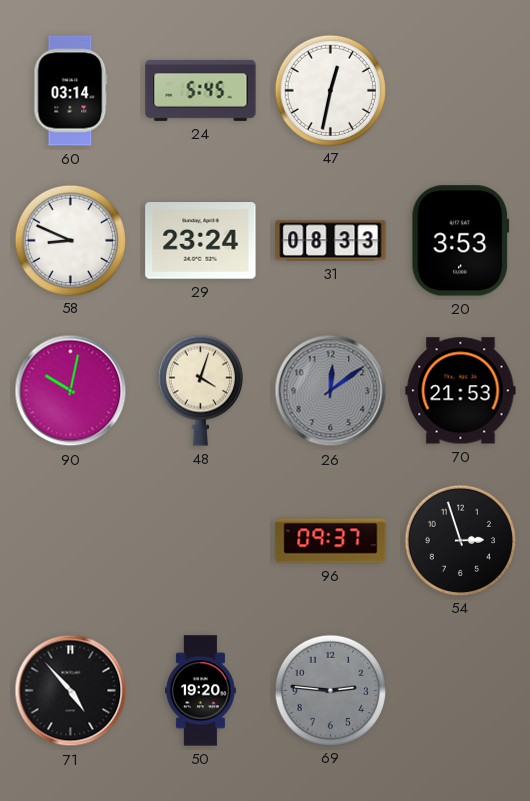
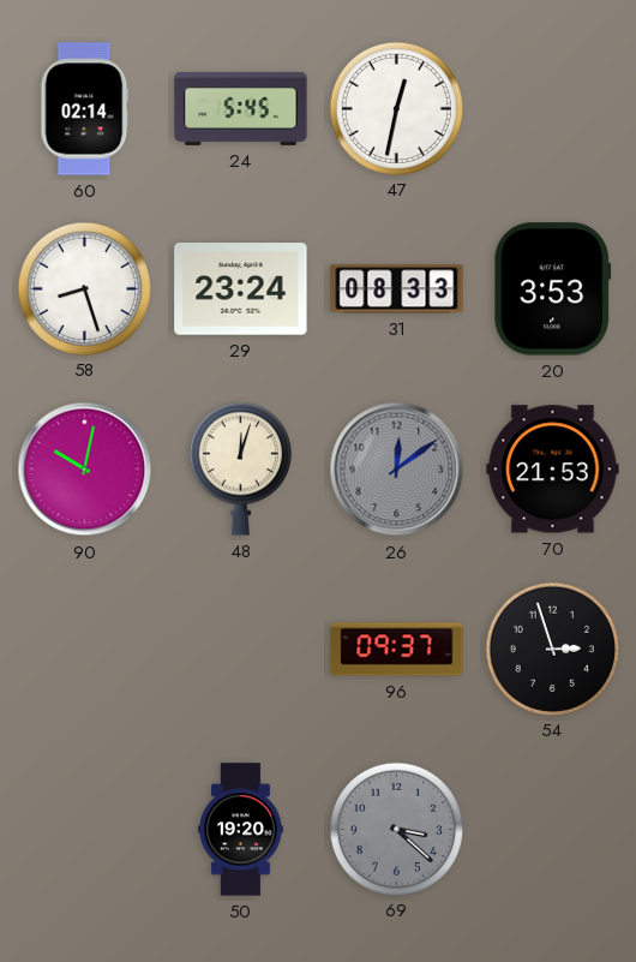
60: 03:14 -> 02:14 (85, 109)
58: 8:49 -> 8:27 (84, 288)
48: 4:03 -> 12:03 (240, 468)
71: 4:53 -> none (71, 691)
69: 2:46 -> 3:22 (396, 829)
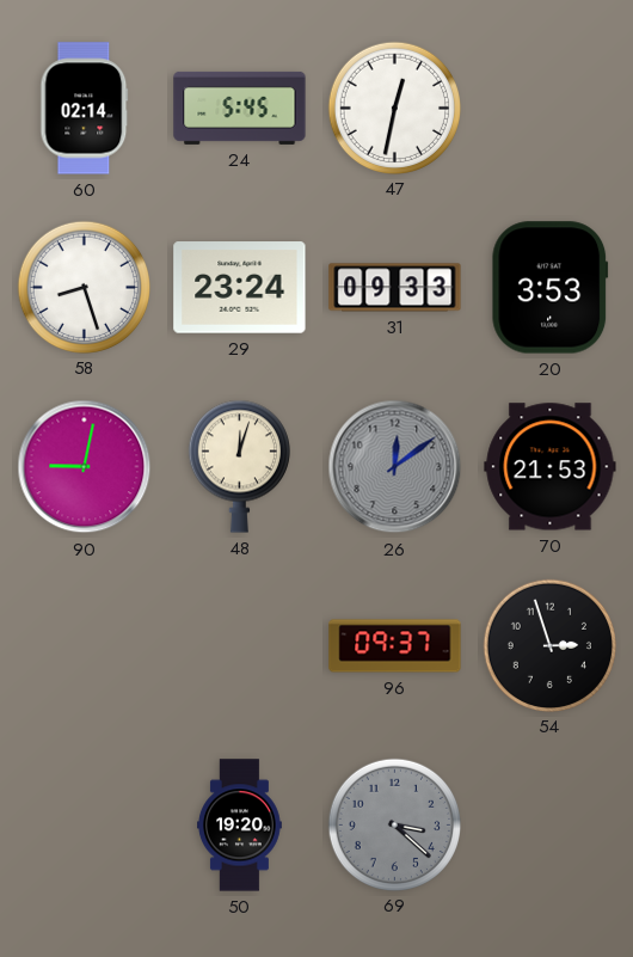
31: 08:33 -> 09:33 (395, 288)
90: 10:02 -> 9:02 (85, 467)
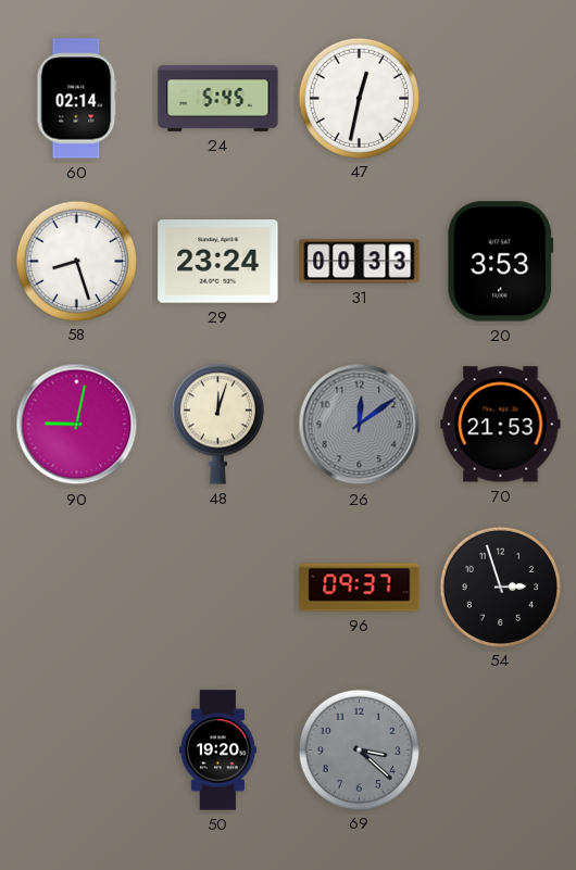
31: 09:33 -> 00:33 (360, 262)
